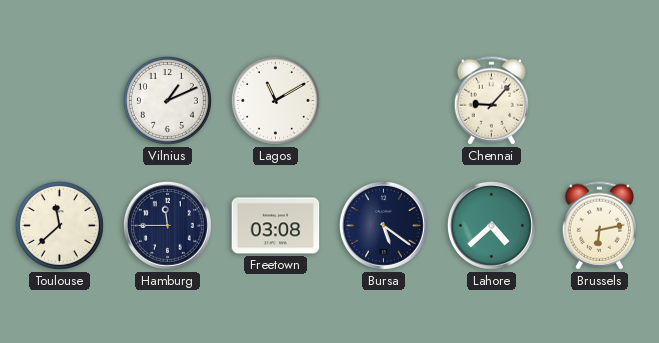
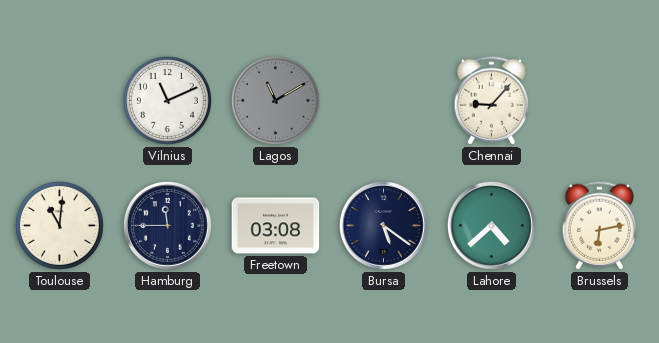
Vilnius: 1:11 -> 11:11 (167, 100)
Lagos dial: white -> grey (275, 100)
Toulouse: 11:38 -> 11:01 (59, 225)
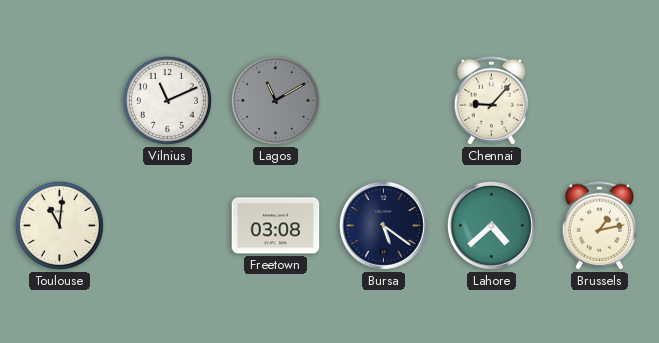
Hamburg: 11:45 -> none (167, 225)
Brussels: 6:13 -> 1:13 (600, 226)
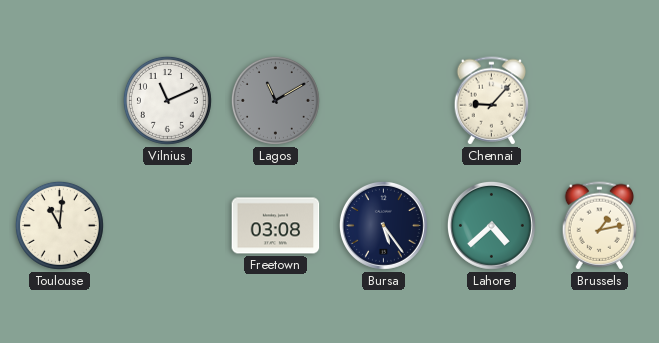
Bursa: 5:21 -> 5:24 (383, 225)
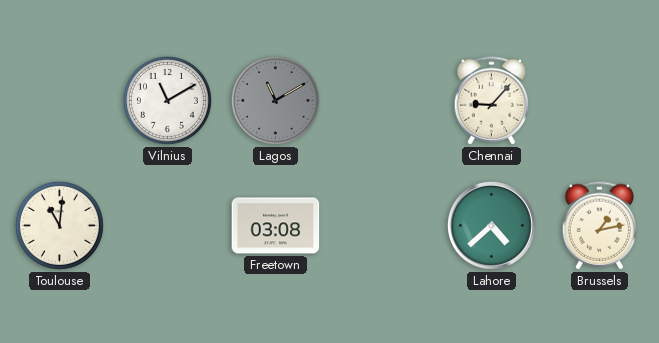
Vilnius: 11:11 -> 11:10 (167, 100)
Bursa: 5:24 -> none (383, 225)
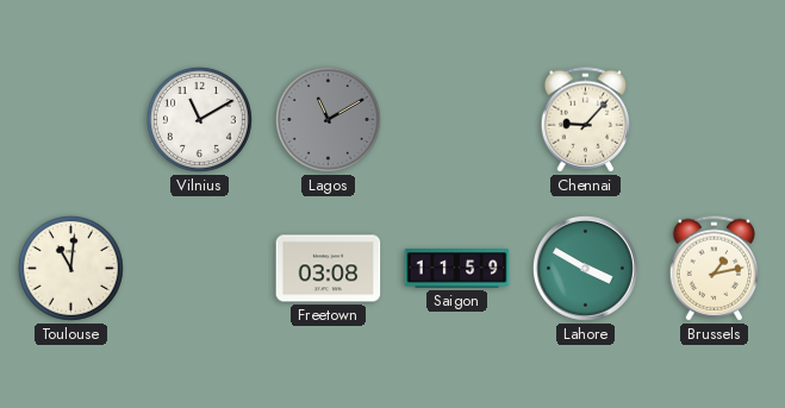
Saigon: none -> 11:59 (457, 269)
Lahore: 4:38 -> 3:50 (585, 268)
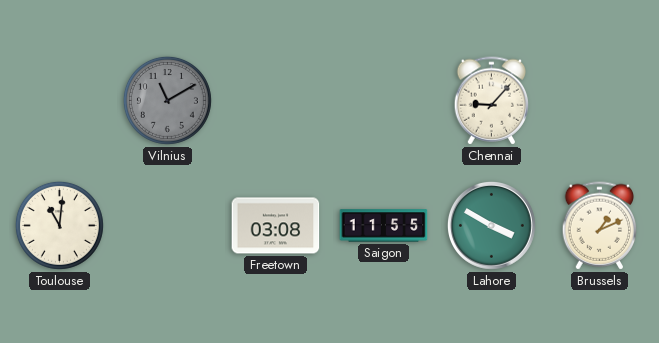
Vilnius dial: white -> grey (167, 100)
Lagos: 11:10 -> none (328, 119)
Saigon: 11:59 -> 11:55 (384, 226)
Brussels: 1:13 -> 1:11 (600, 226)
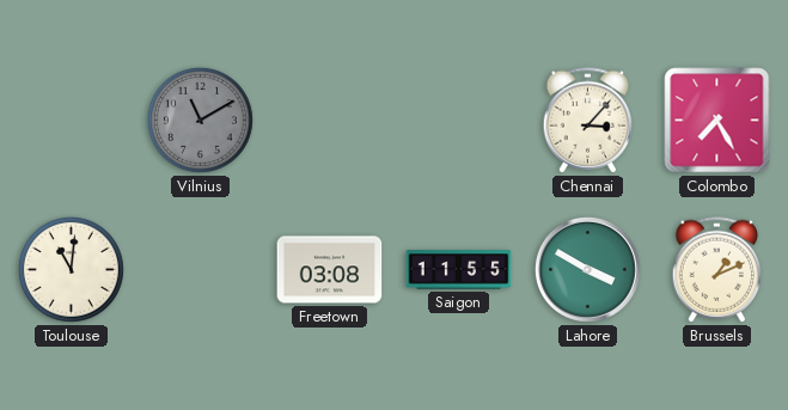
Chennai: 9:07 -> 3:07 (588, 121)
Colombo: none -> 7:25 (717, 121)
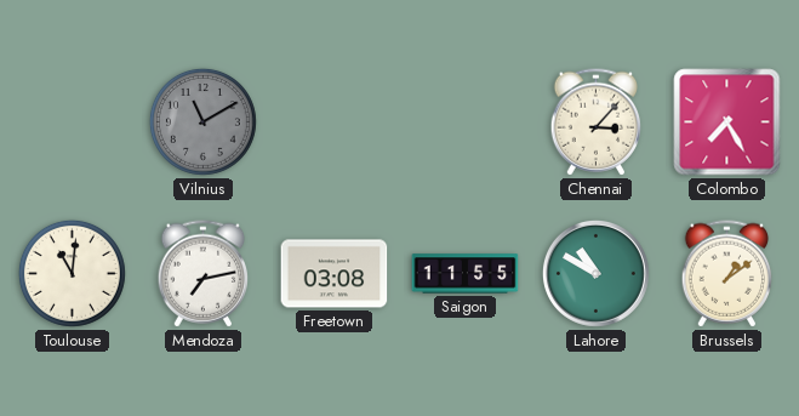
Mendoza: none -> 7:13 (204, 274)
Lahore: 3:50 -> 10:50 (595, 273)
Brussels: 1:11 -> 1:09 (727, 274)
